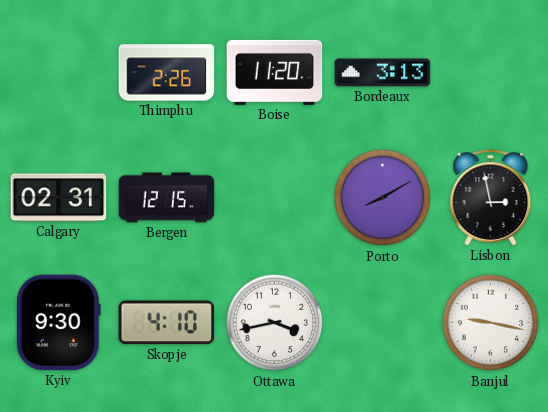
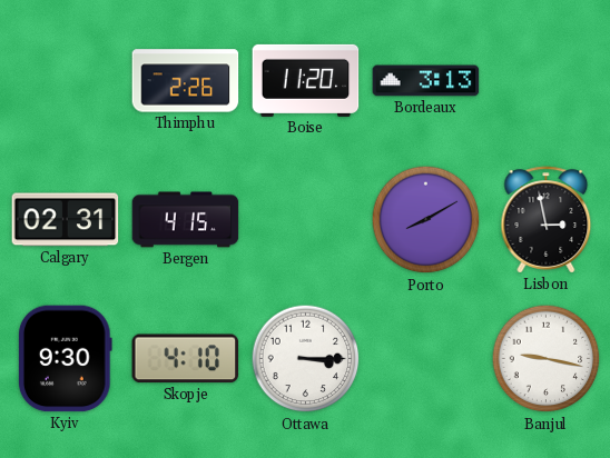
Bergen: 12:15 -> 4:15 (186, 220)
Ottawa: 3:43 -> 3:15 (306, 359)
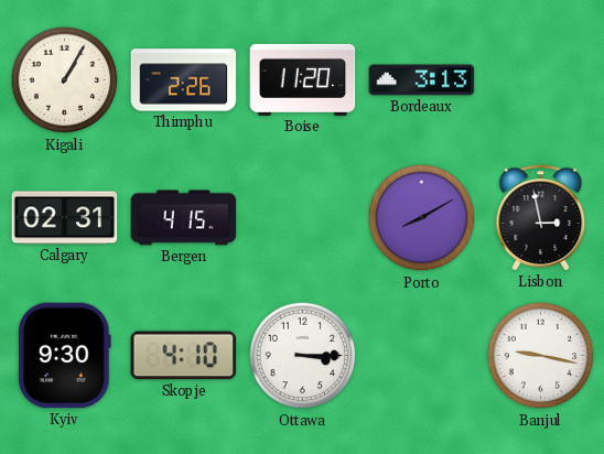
Kigali: none -> 1:05 (65, 80)
